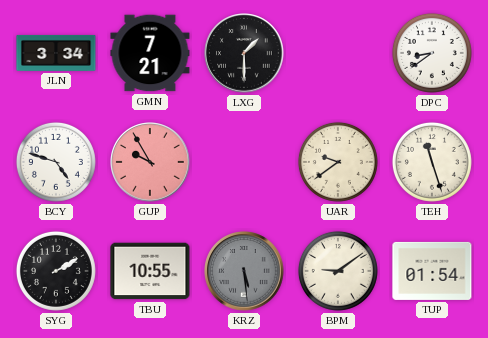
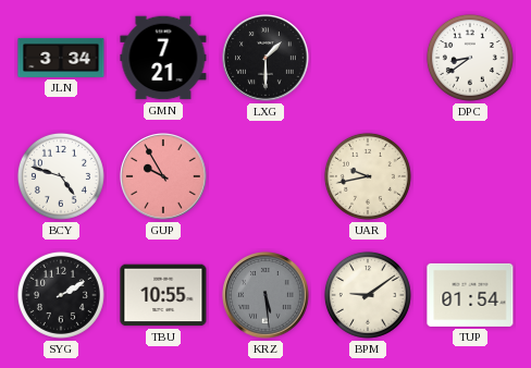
UAR: 9:39 -> 9:43 (368, 176)
TEH: 11:27 -> none (432, 162)
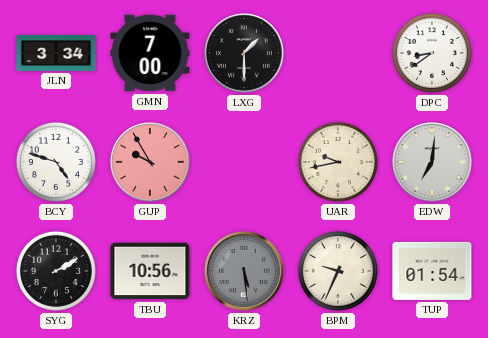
GMN: 7:21 -> 7:00 (150, 53)
EDW: none -> 7:01 (432, 162)
TBU: 10:55 -> 10:56 (150, 271)
BPM: 9:09 -> 9:34 (338, 271)
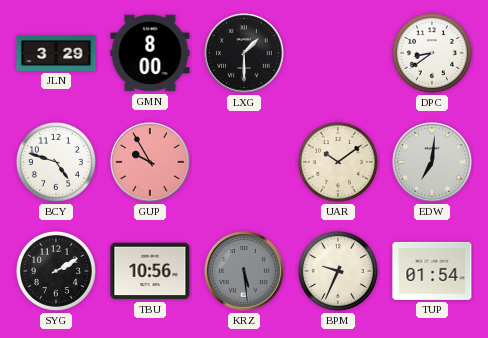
JLN: 3:34 -> 3:29 (56, 53)
GMN: 7:00 -> 8:00 (150, 53)
UAR: 9:43 -> 10:09 (338, 162)
